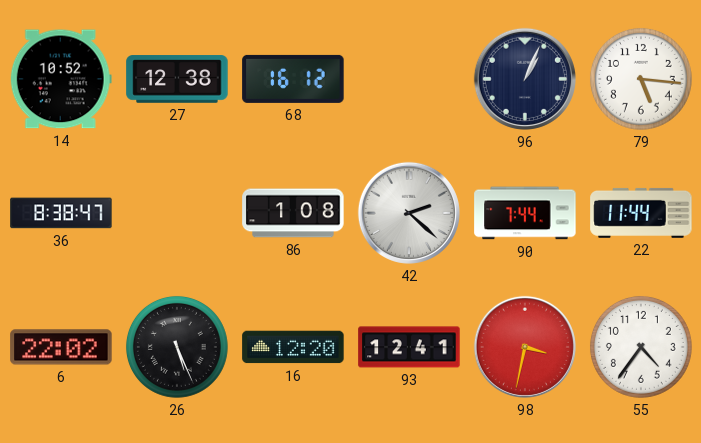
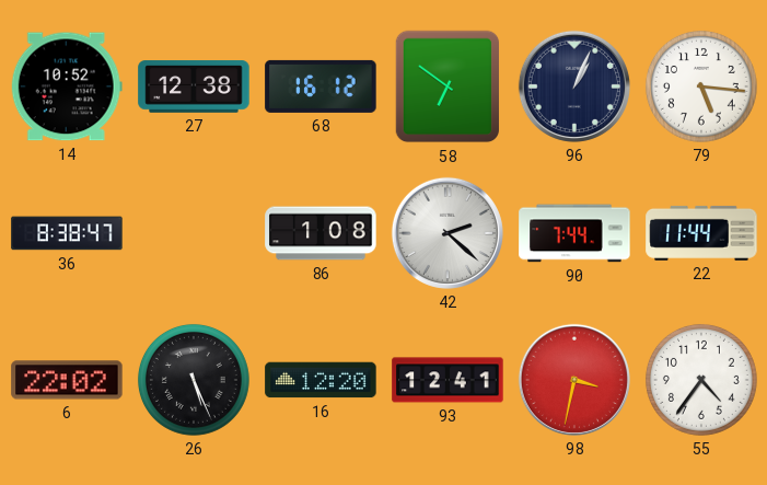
58: none -> 6:51 (448, 86)
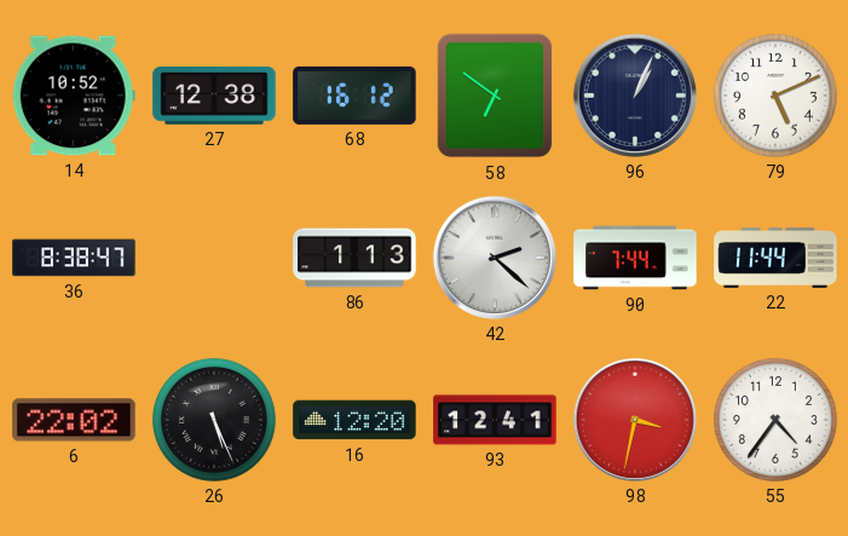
79: 5:16 -> 5:11 (775, 96)
86: 1:08 -> 1:13 (354, 258)
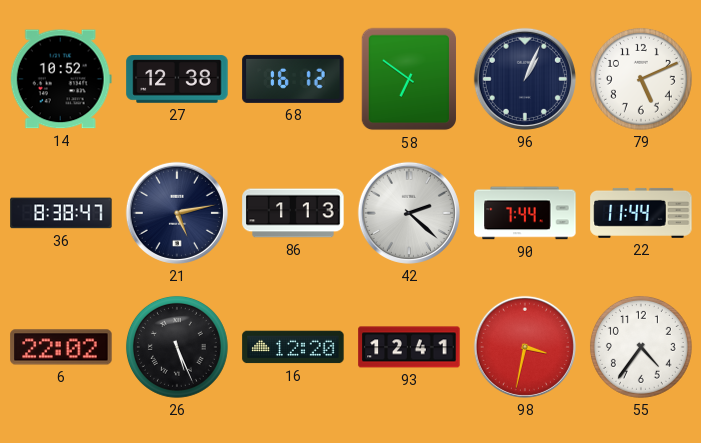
21: none -> 5:13 (177, 213)
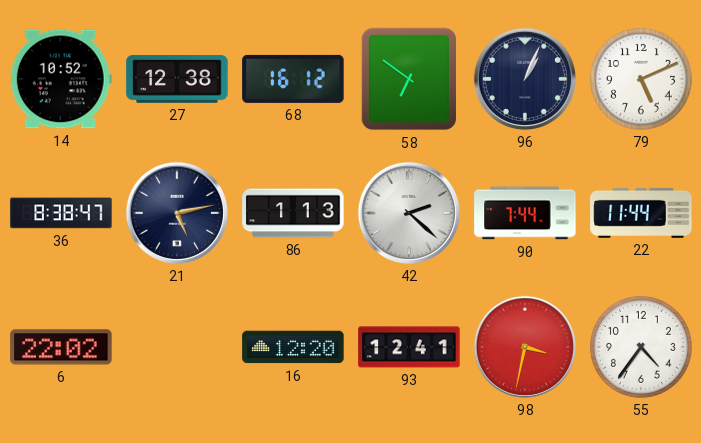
26: 5:26 -> none (177, 347)
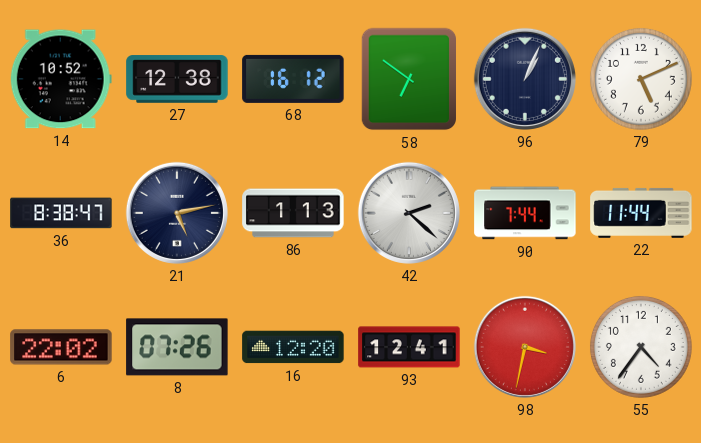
8: none -> 07:26 (177, 347)
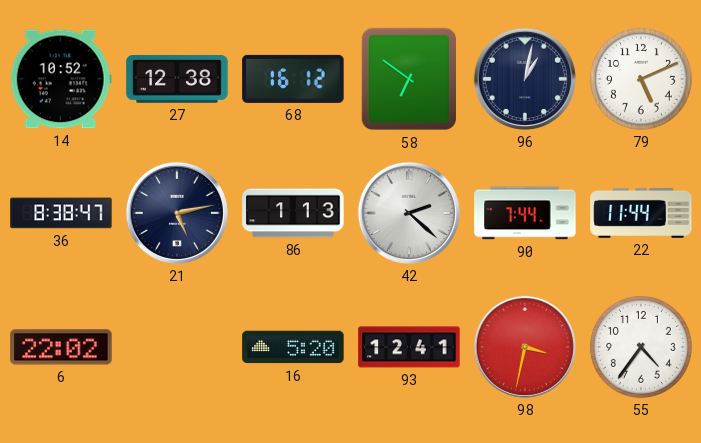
96: 1:04 -> 1:02 (525, 79)
8: 07:26 -> none (177, 347)
16: 12:20 -> 5:20 (293, 347)
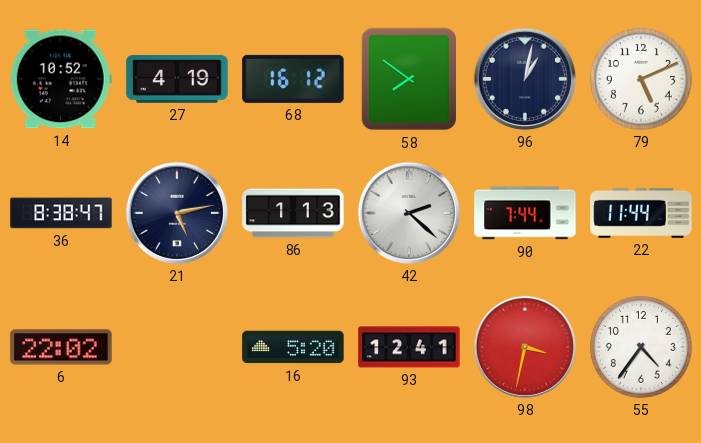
27: 12:38 -> 4:19 (177, 79)
58: 6:51 -> 7:51 (409, 79)
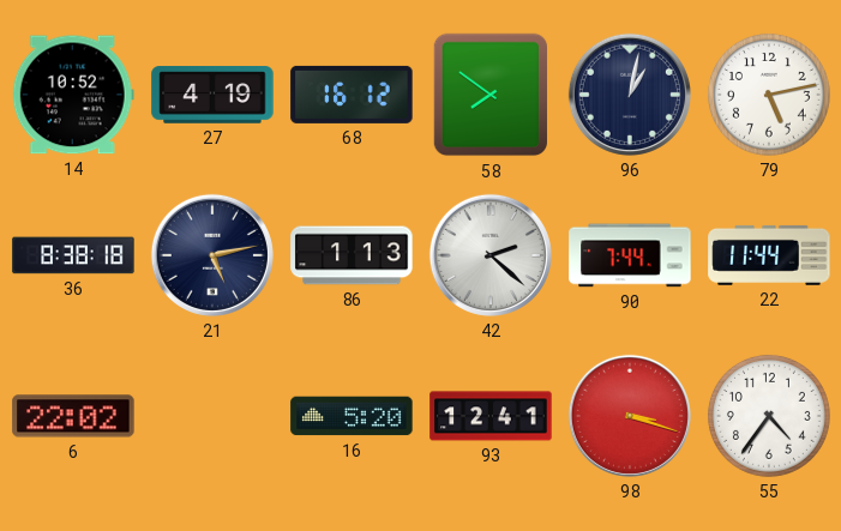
79: 5:11 -> 5:13 (769, 95)
36: 8:38:47 -> 8:38:18 (73, 255)
98: 3:32 -> 3:18 (630, 416)
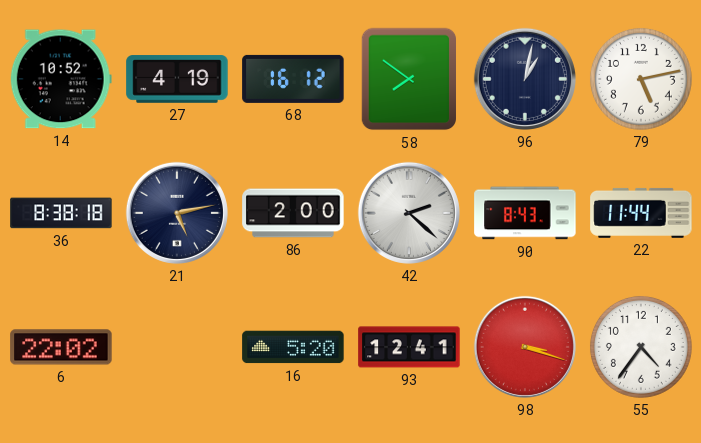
86: 1:13 -> 2:00 (293, 213)
90: 7:44 -> 8:43 (525, 213)
